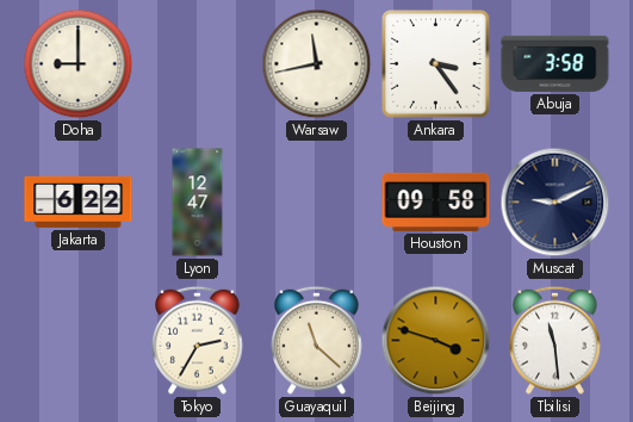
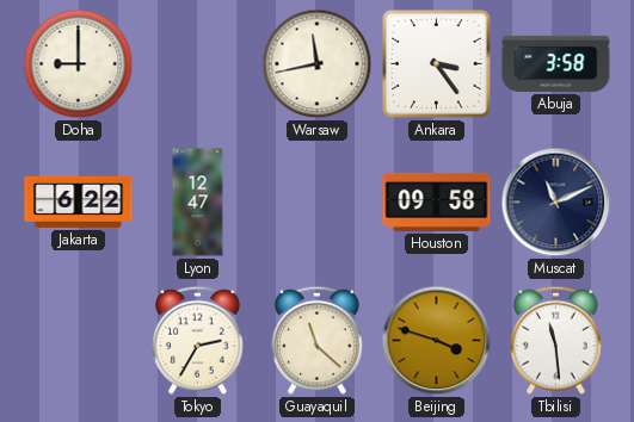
Muscat: 9:11 -> 11:11 (556, 203)
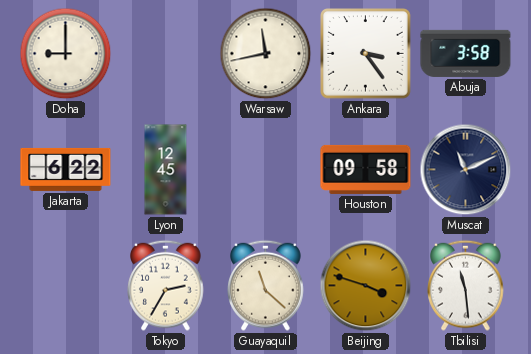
Lyon: 12:47 -> 12:45 (166, 170)
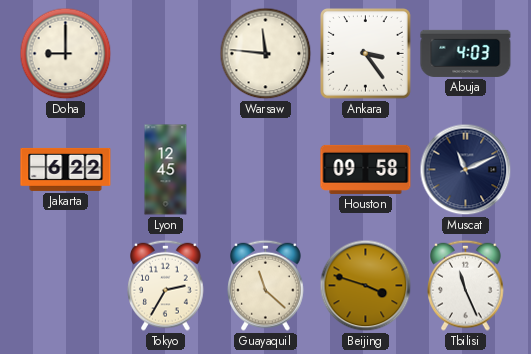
Warsaw: 11:43 -> 11:46 (266, 54)
Abuja: 3:58 -> 4:03 (466, 53)
Tbilisi: 11:29 -> 11:26 (466, 285)
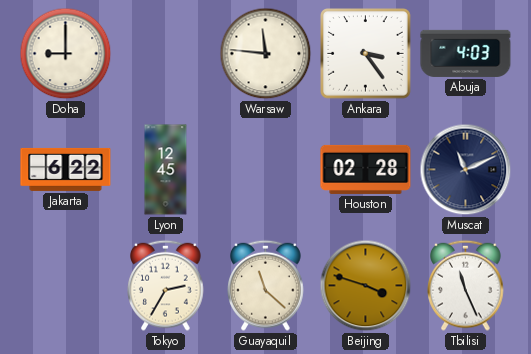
Houston: 09:58 -> 02:28 (366, 169)
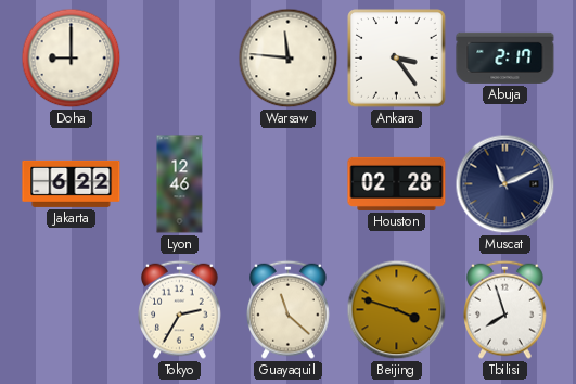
Abuja: 4:03 -> 2:17 (505, 57)
Lyon: 12:45 -> 12:46 (180, 184)
Tbilisi: 11:26 -> 7:57 (505, 309)
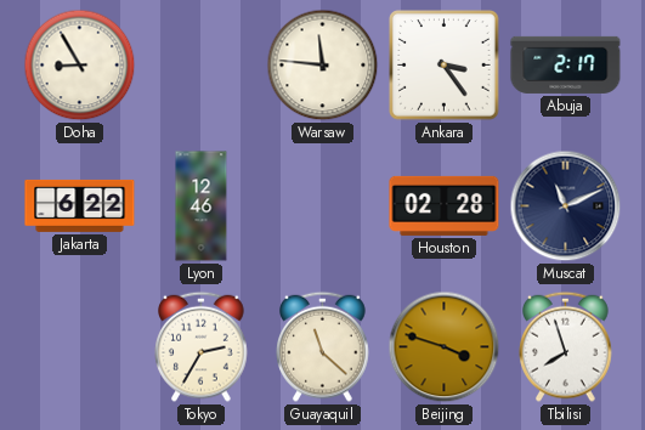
Doha: 9:00 -> 8:55 (80, 66)
